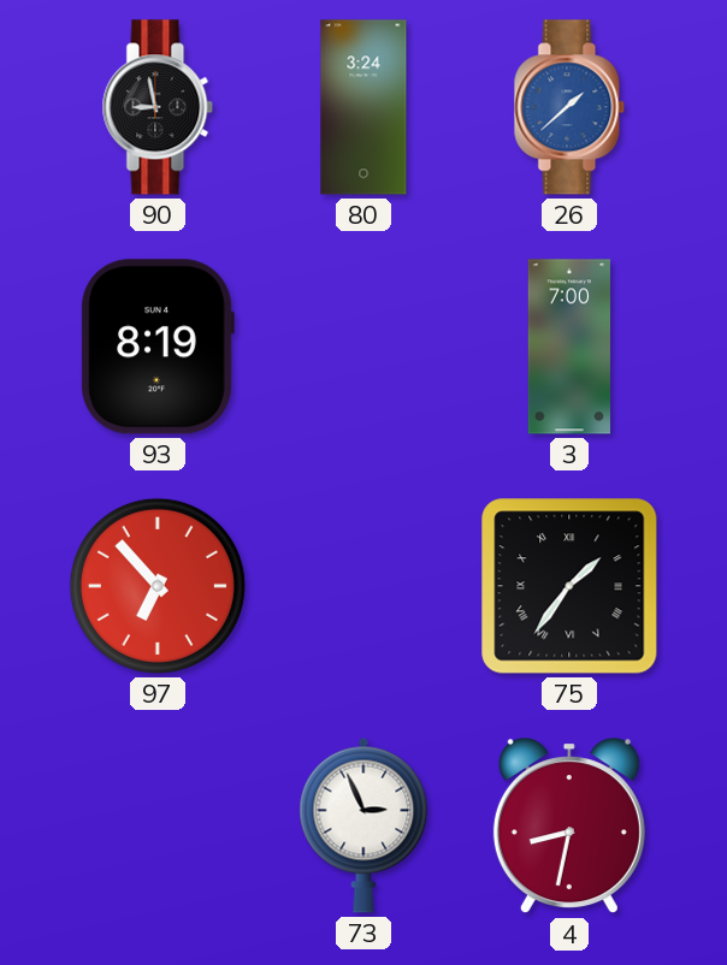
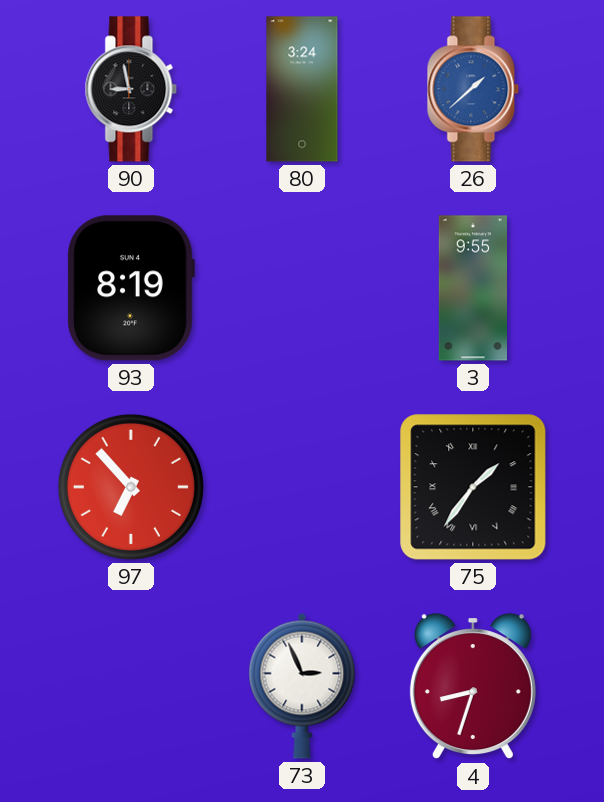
3: 7:00 -> 9:55 (472, 288)
4: 8:32 -> 8:33 (473, 687)
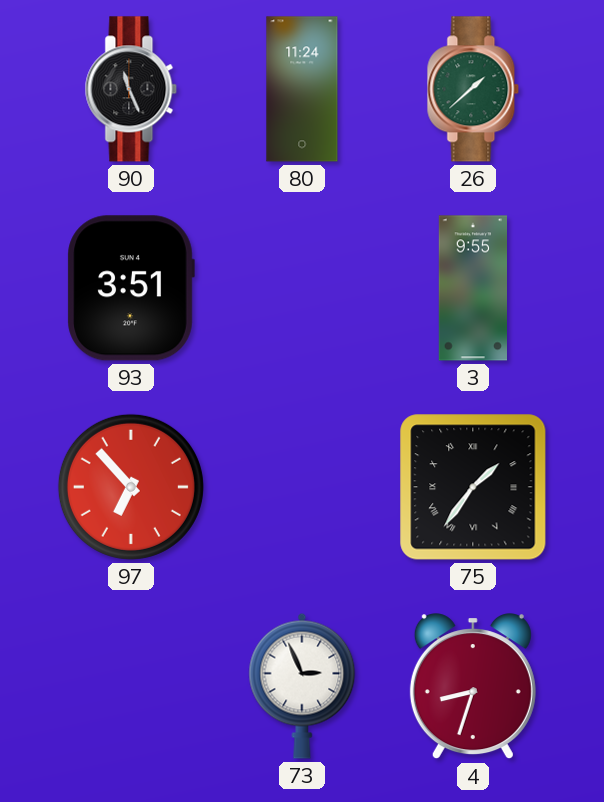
90: 8:58 -> 11:26 (131, 89)
80: 3:24 -> 11:24 (302, 89)
26 dial: blue -> green (473, 89)
93: 8:19 -> 3:51 (131, 288)
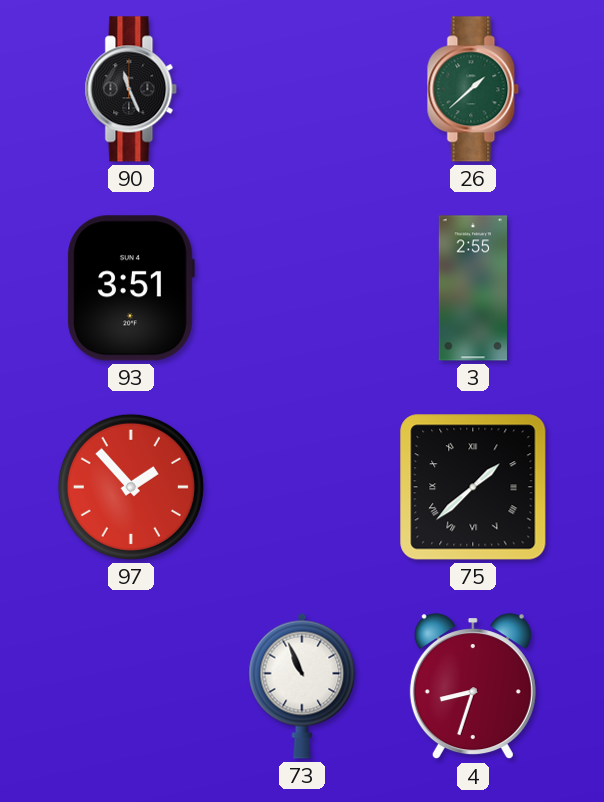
80: 11:24 -> none (302, 89)
3: 9:55 -> 2:55 (472, 288)
97: 6:53 -> 1:53 (131, 487)
75: 1:36 -> 1:38 (473, 487)
73: 2:56 -> 10:56 (302, 686)
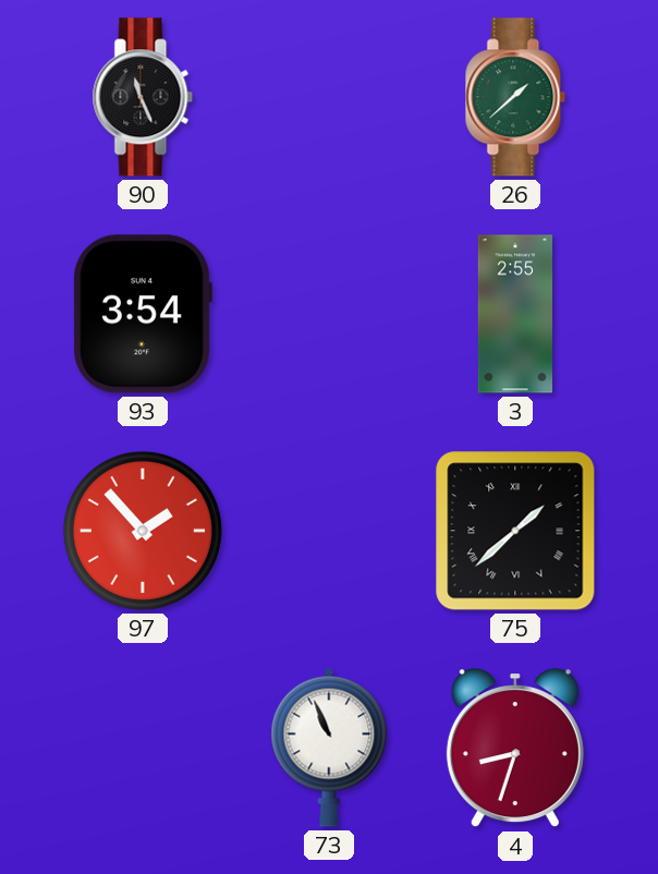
93: 3:51 -> 3:54 (143, 314)
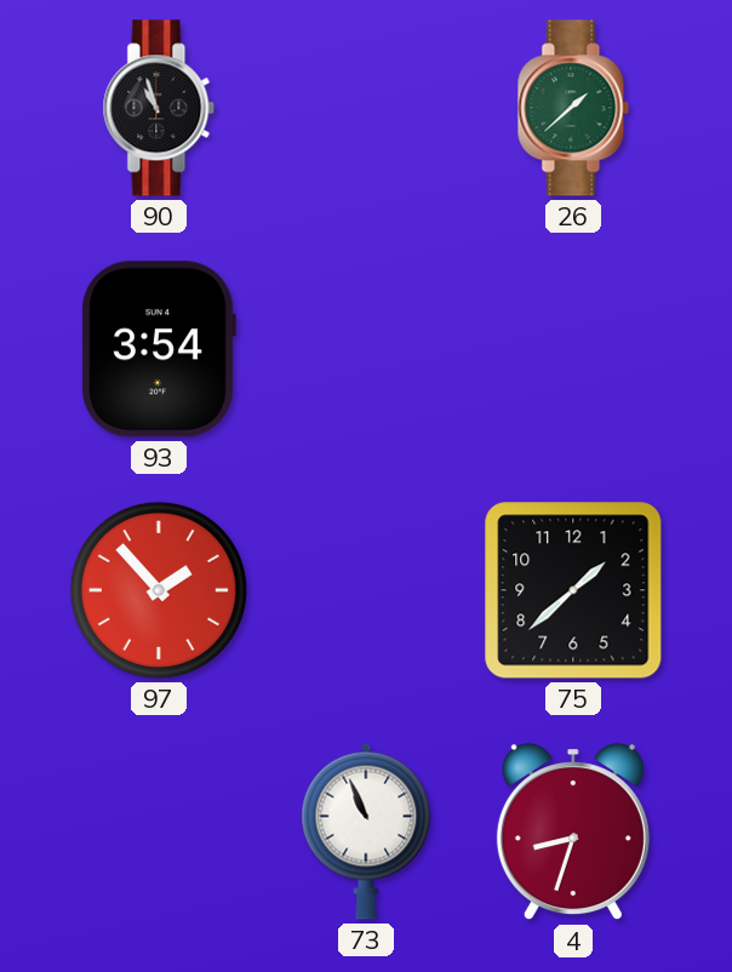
90: 11:26 -> 10:57 (159, 108)
3: 2:55 -> none (514, 314)
75 numerals: Roman -> Arabic (573, 590)
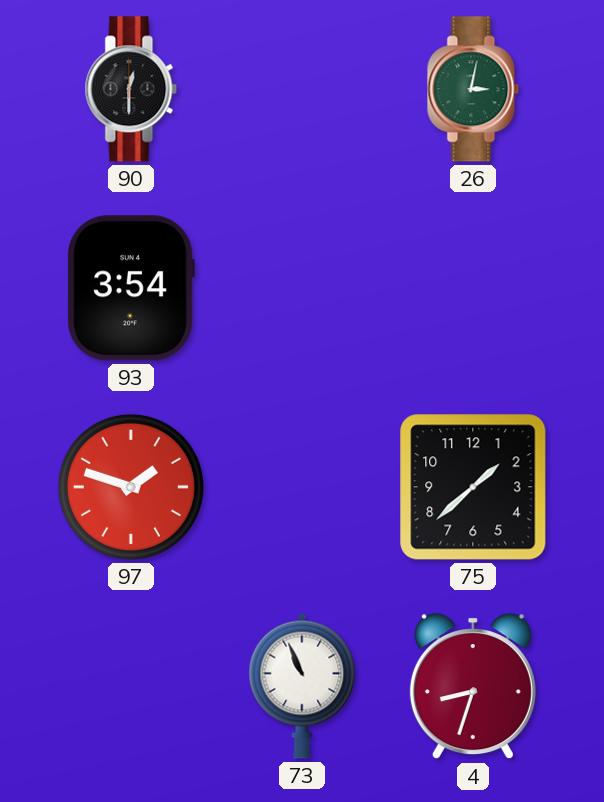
90: 10:57 -> 12:30 (131, 89)
26: 1:38 -> 3:02 (473, 89)
97: 1:53 -> 1:48 (131, 487)
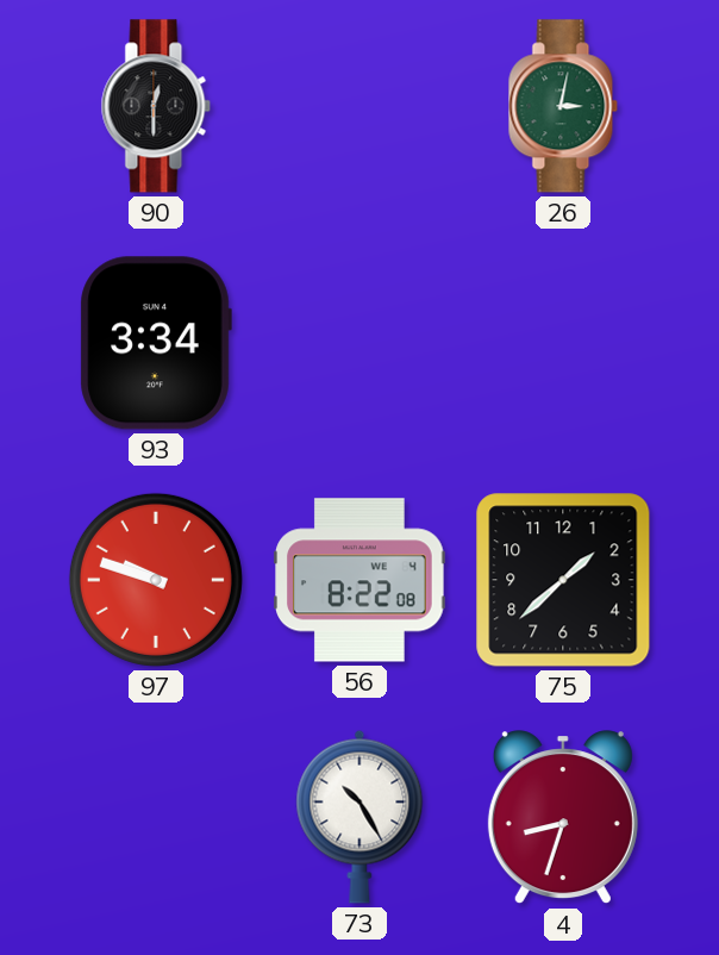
93: 3:54 -> 3:34 (156, 343)
97: 1:48 -> 9:48 (156, 580)
56: none -> 8:22 (359, 580)
73: 10:56 -> 10:25 (359, 817)
